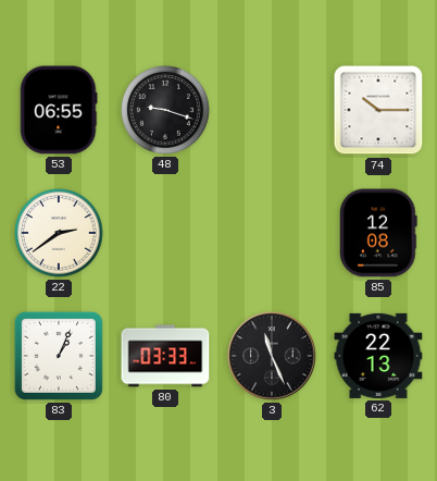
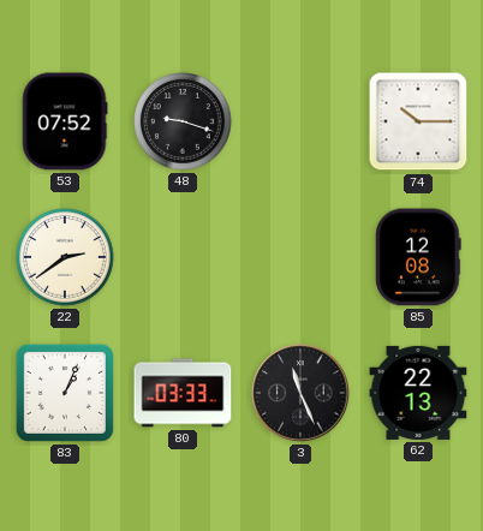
53: 06:55 -> 07:52 (65, 121)
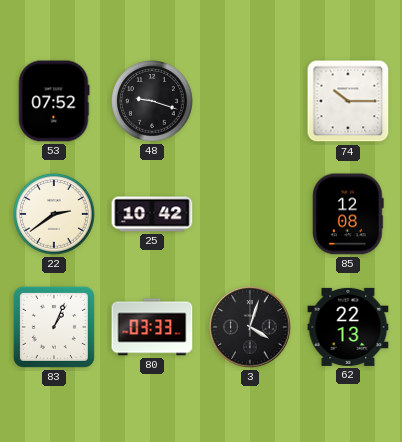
25: none -> 10:42 (152, 214)
3: 11:26 -> 4:03 (250, 327)
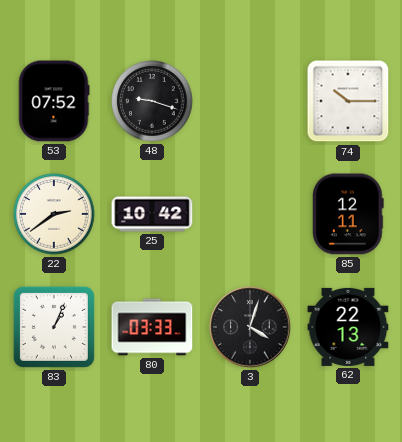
85: 12:08 -> 12:11 (349, 214)
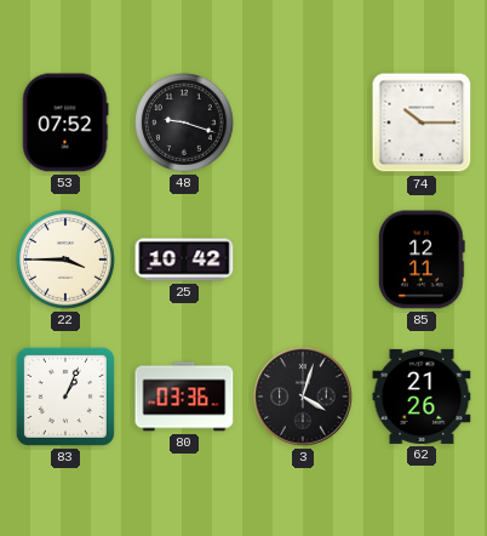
22: 2:39 -> 3:45 (65, 260)
80: 03:33 -> 03:36 (184, 397)
62: 22:13 -> 21:26 (422, 397)
